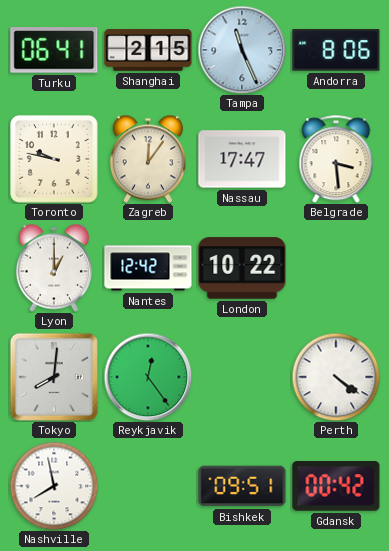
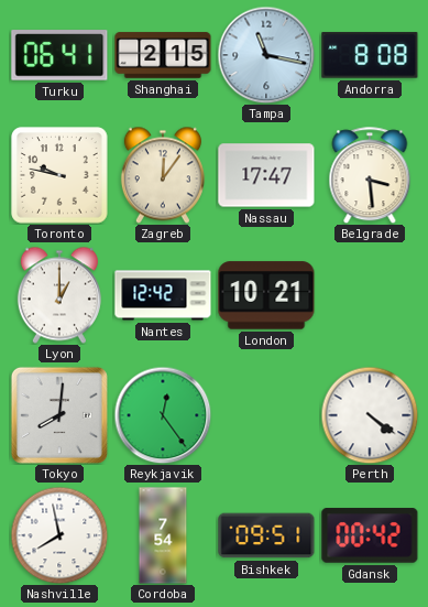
Tampa: 11:26 -> 11:17 (266, 55)
Andorra: 8:06 -> 8:08 (370, 55)
London: 10:22 -> 10:21 (266, 295)
Cordoba: none -> 7:54 (163, 535)
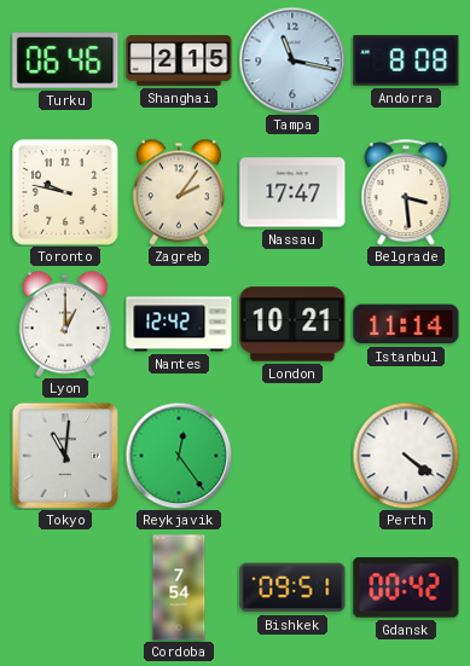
Turku: 06:41 -> 06:46 (65, 60)
Zagreb: 12:06 -> 2:06 (179, 192)
Istanbul: none -> 11:14 (406, 324)
Tokyo: 8:01 -> 11:01 (65, 456)
Nashville: 7:58 -> none (59, 535)
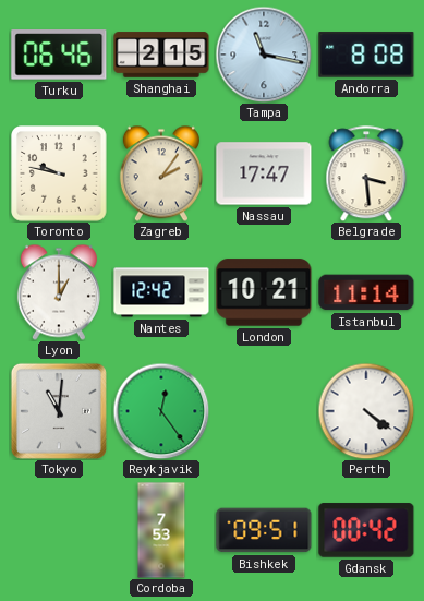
Cordoba: 7:54 -> 7:53 (161, 530)
